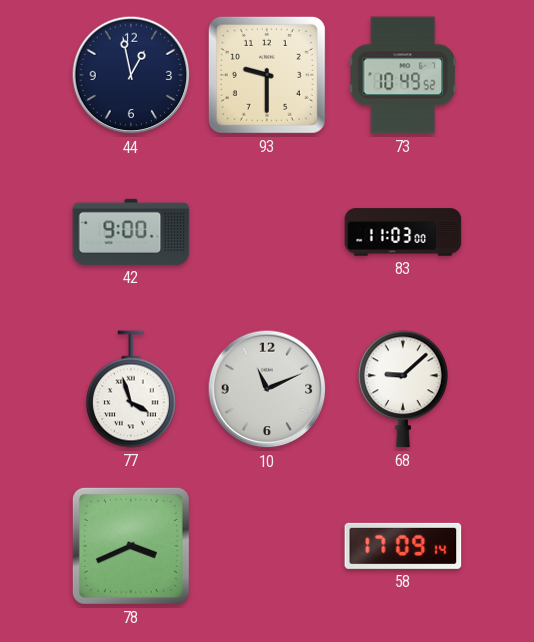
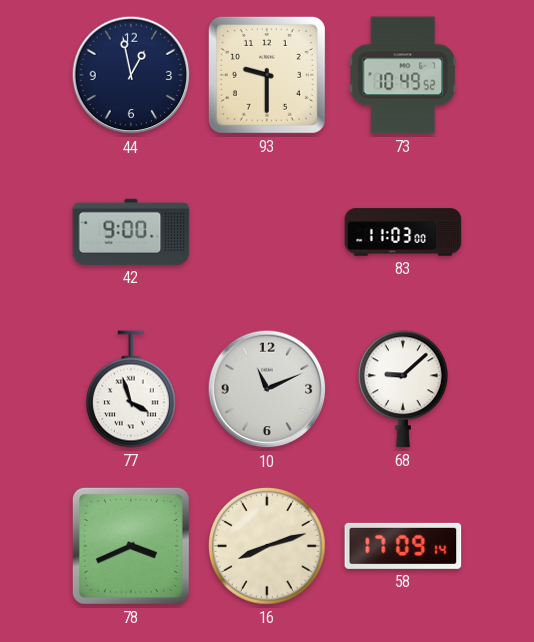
16: none -> 8:12 (268, 547)
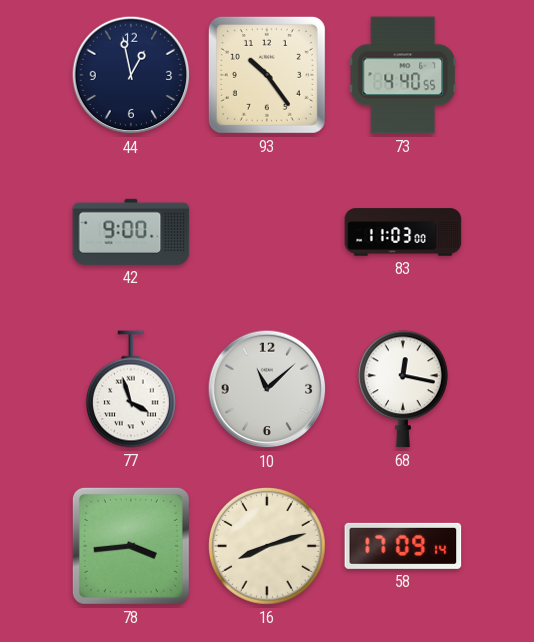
93: 9:30 -> 10:24 (267, 75)
73: 10:49 -> 4:40 (402, 75)
10: 11:11 -> 11:08 (267, 389)
68: 9:08 -> 12:17 (403, 389)
78: 3:41 -> 3:44 (131, 546)
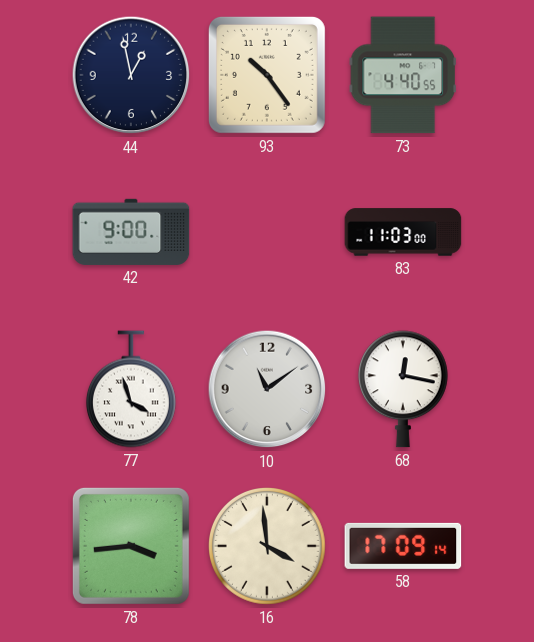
10: 11:08 -> 11:09 (267, 389)
16: 8:12 -> 3:59 (268, 547)
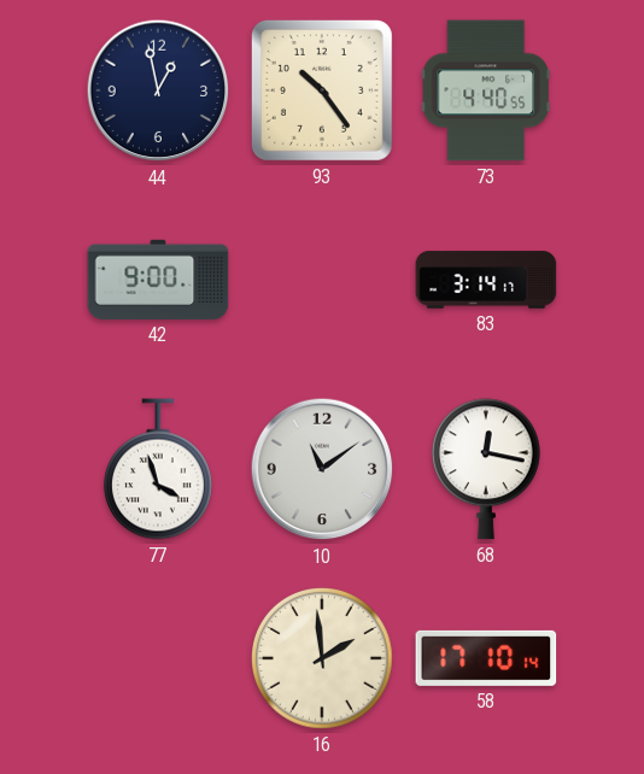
83: 11:03 -> 3:14 (486, 280)
78: 3:44 -> none (131, 546)
16: 3:59 -> 1:59 (323, 659)
58: 17:09 -> 17:10 (486, 658)
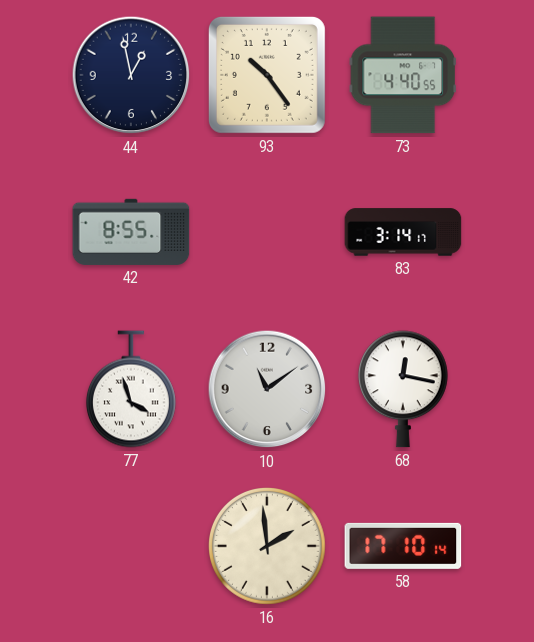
42: 9:00 -> 8:55 (131, 232)
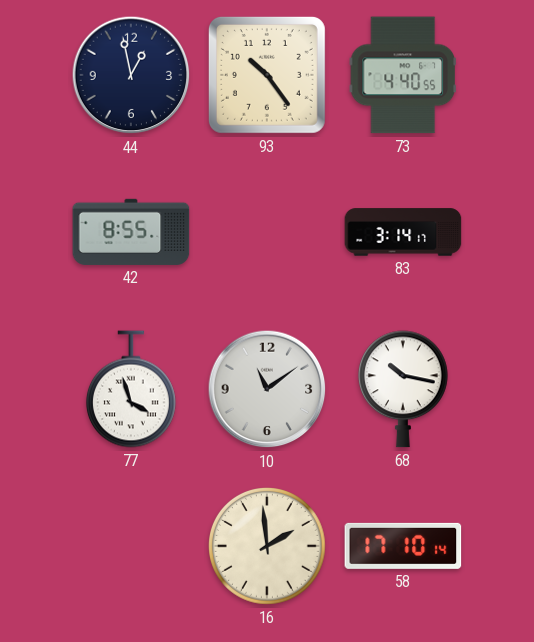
68: 12:17 -> 10:17 (403, 389)
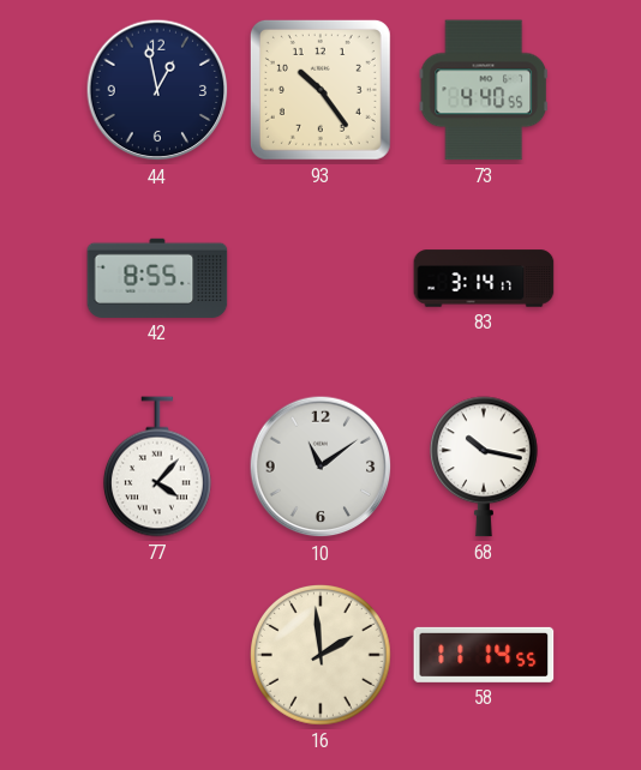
77: 3:57 -> 4:07 (157, 467)
58: 17:10 -> 11:14 (484, 655)
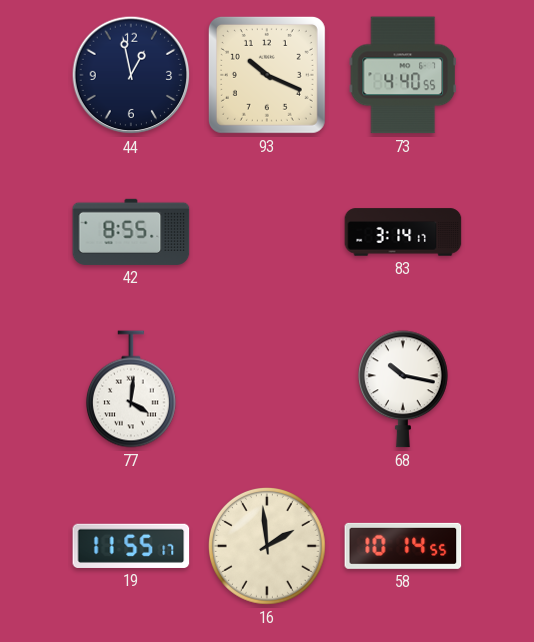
93: 10:24 -> 10:19 (267, 75)
77: 4:07 -> 4:01 (131, 389)
10: 11:09 -> none (320, 467)
19: none -> 11:55 (131, 546)
58: 11:14 -> 10:14 (403, 546)
